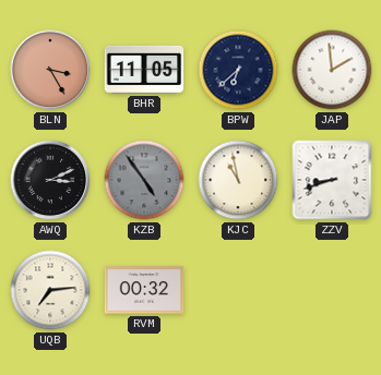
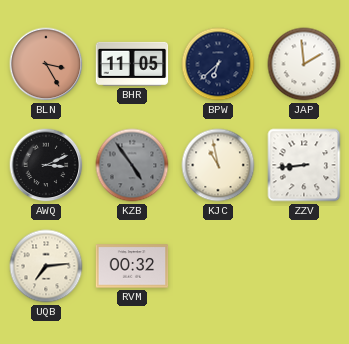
ZZV: 8:42 -> 8:44 (304, 165)
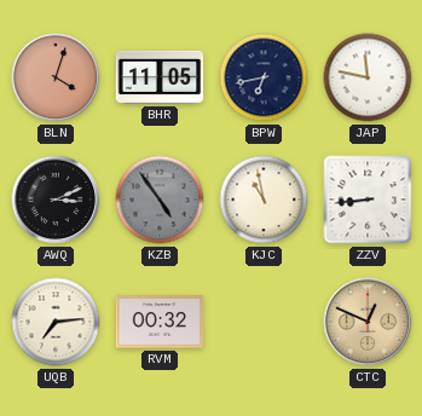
BLN: 3:25 -> 4:03 (56, 77)
BPW: 6:38 -> 6:43 (264, 77)
JAP: 1:59 -> 11:47 (368, 77)
CTC: none -> 12:49 (368, 322)
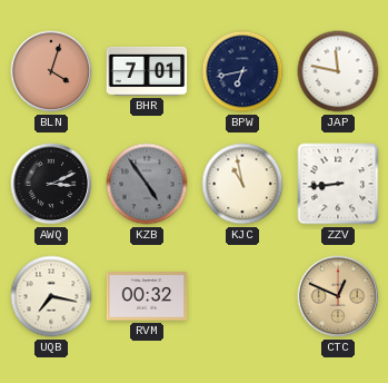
BHR: 11:05 -> 7:01 (147, 71)
UQB: 7:14 -> 7:17 (51, 296)
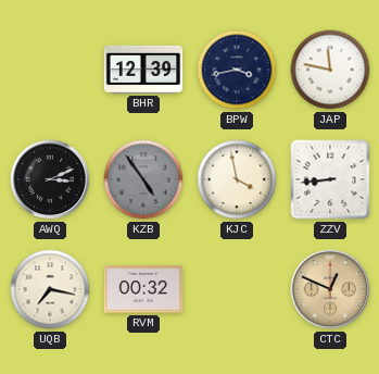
BLN: 4:03 -> none (51, 71)
BHR: 7:01 -> 12:39 (143, 70)
BPW: 6:43 -> 3:43 (237, 70)
KJC: 10:58 -> 3:58 (237, 179)
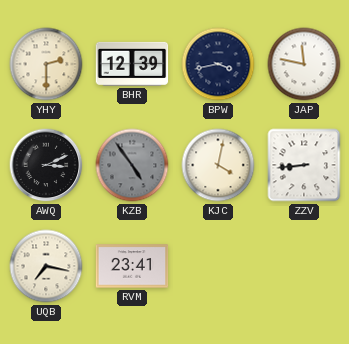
YHY: none -> 2:30 (46, 64)
KJC: 3:58 -> 4:02 (218, 165)
RVM: 00:32 -> 23:41 (132, 266)
CTC: 12:49 -> none (330, 289)
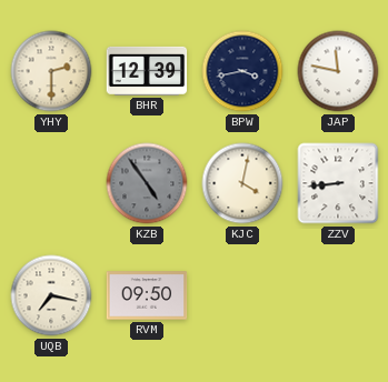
AWQ: 3:11 -> none (46, 165)
RVM: 23:41 -> 09:50 (147, 295)
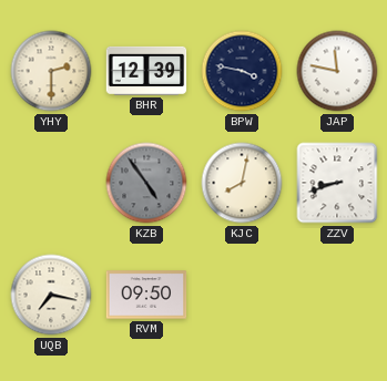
BPW: 3:43 -> 3:47 (242, 71)
KJC: 4:02 -> 8:02 (242, 183)
ZZV: 8:44 -> 8:42 (337, 183)
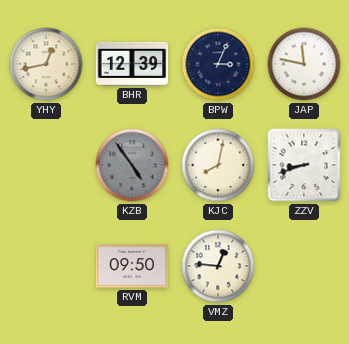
YHY: 2:30 -> 12:43 (46, 64)
BPW: 3:47 -> 3:04 (218, 64)
UQB: 7:17 -> none (51, 295)
VMZ: none -> 12:46 (218, 266)
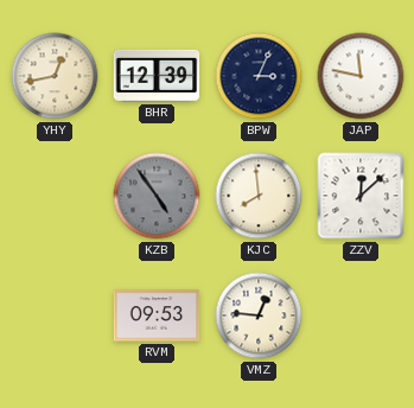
KJC: 8:02 -> 7:59 (259, 196)
ZZV: 8:42 -> 12:08 (361, 196)
RVM: 09:50 -> 09:53 (157, 315)
